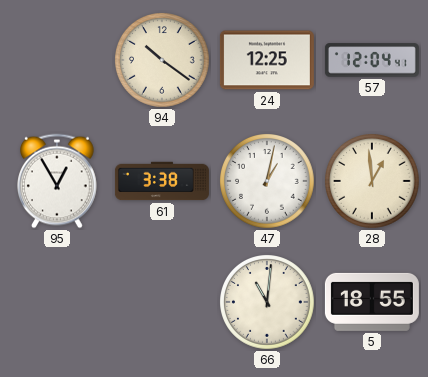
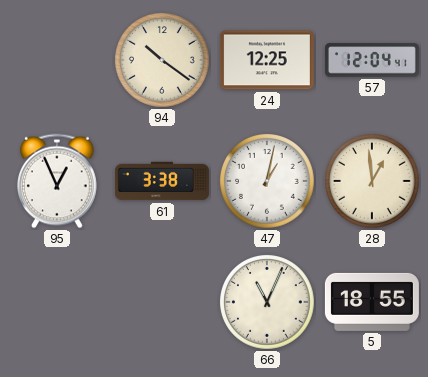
95: 12:55 -> 12:56 (58, 181)
66: 11:01 -> 11:04 (268, 303)
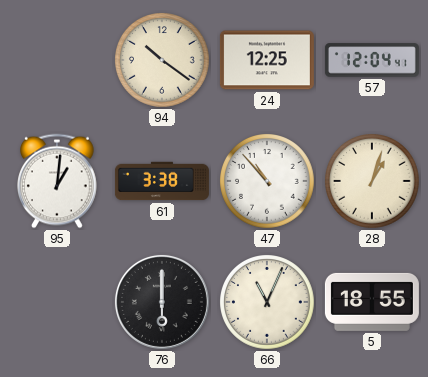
95: 12:56 -> 1:01 (58, 181)
47: 1:02 -> 10:53 (268, 182)
28: 12:59 -> 1:03 (373, 182)
76: none -> 6:00 (162, 302)
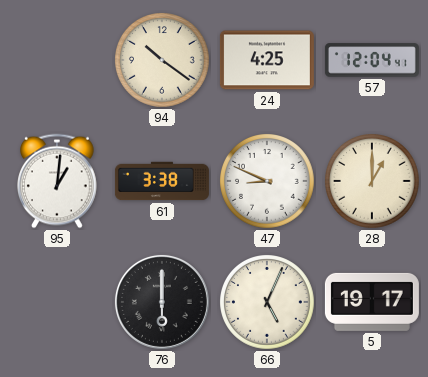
24: 12:25 -> 4:25 (267, 60)
47: 10:53 -> 8:49 (268, 182)
28: 1:03 -> 1:00 (373, 182)
66: 11:04 -> 5:04 (268, 303)
5: 18:55 -> 19:17 (372, 302)
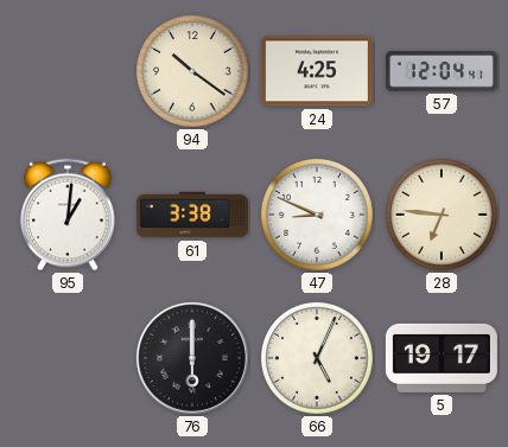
28: 1:00 -> 6:46 (443, 216)
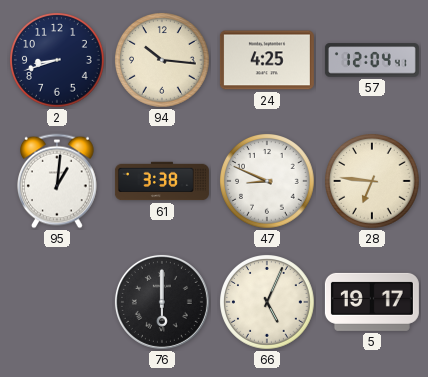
2: none -> 8:42 (58, 61)
94: 10:21 -> 10:16 (163, 61)
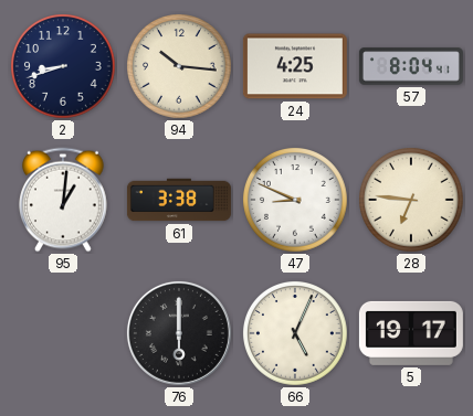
57: 12:04 -> 8:04 (411, 66)
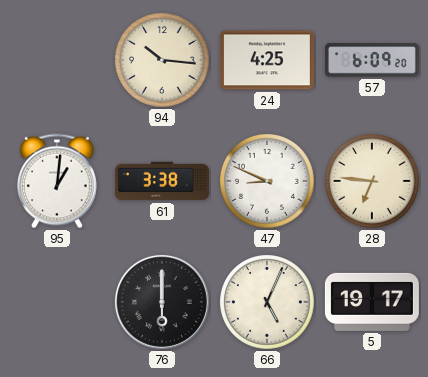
2: 8:42 -> none (64, 67)
57: 8:04 -> 6:09 (372, 60)
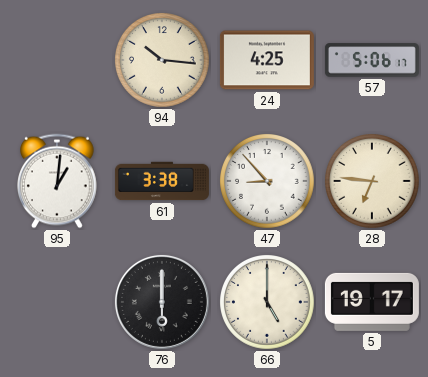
57: 6:09 -> 5:06 (372, 60)
47: 8:49 -> 8:53 (268, 182)
66: 5:04 -> 5:00 (268, 303)
